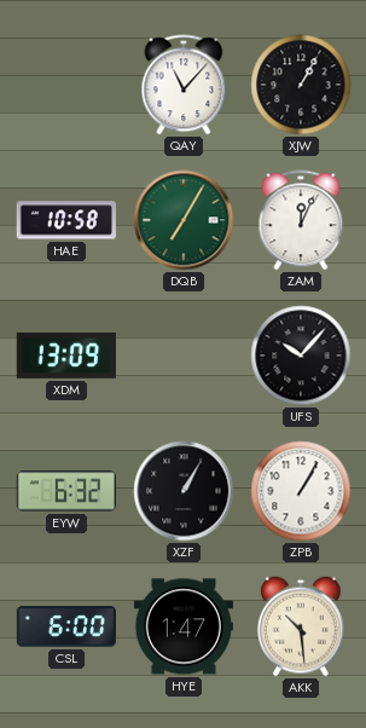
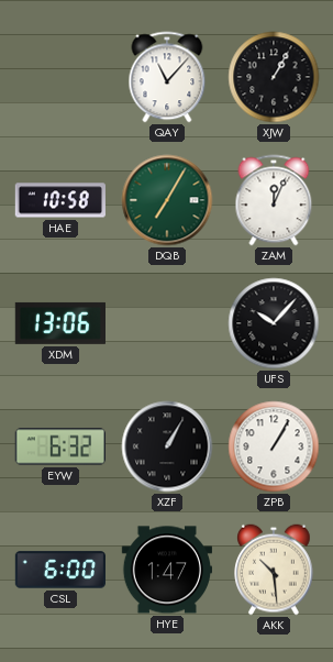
XDM: 13:09 -> 13:06 (59, 323)
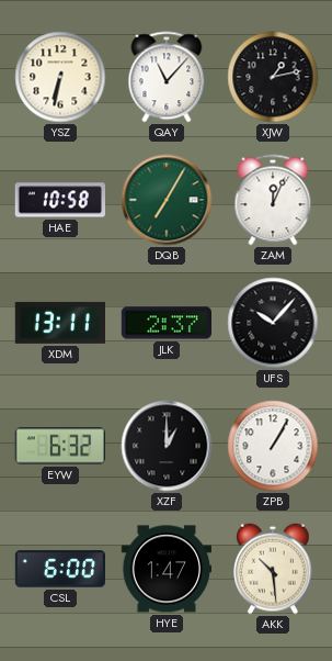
YSZ: none -> 6:32 (60, 77)
XJW: 1:05 -> 1:13 (273, 77)
XDM: 13:06 -> 13:11 (59, 323)
JLK: none -> 2:37 (165, 323)
XZF: 1:05 -> 1:00 (167, 446)
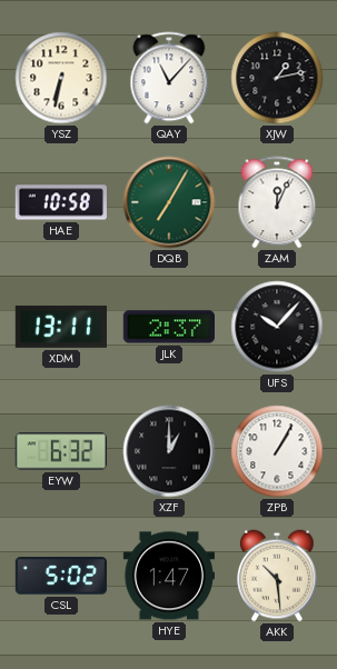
CSL: 6:00 -> 5:02 (60, 576)
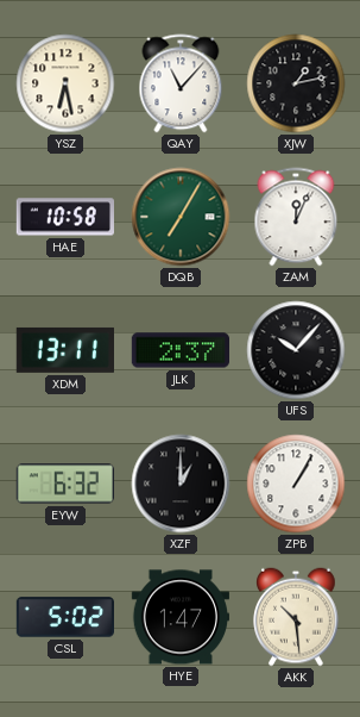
YSZ: 6:32 -> 6:28 (65, 83)
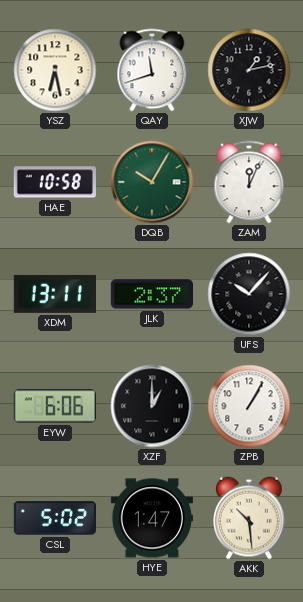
QAY: 11:07 -> 11:42 (152, 70)
DQB: 7:05 -> 10:05 (152, 182)
EYW: 6:32 -> 6:06 (54, 406)
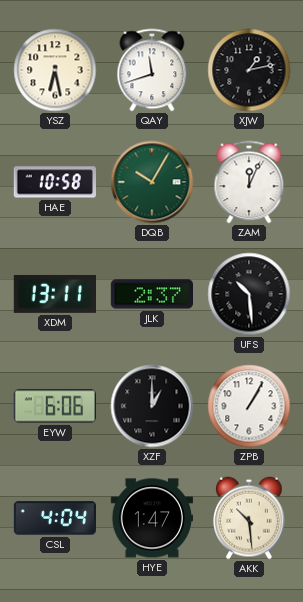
UFS: 10:07 -> 10:29 (249, 294)
CSL: 5:02 -> 4:04 (54, 518)
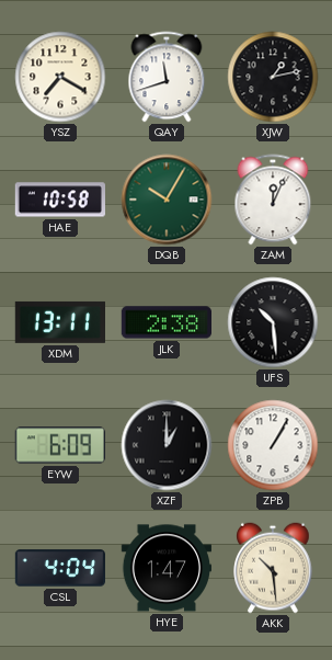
YSZ: 6:28 -> 7:20 (60, 77)
JLK: 2:37 -> 2:38 (165, 322)
EYW: 6:06 -> 6:09 (59, 445)
